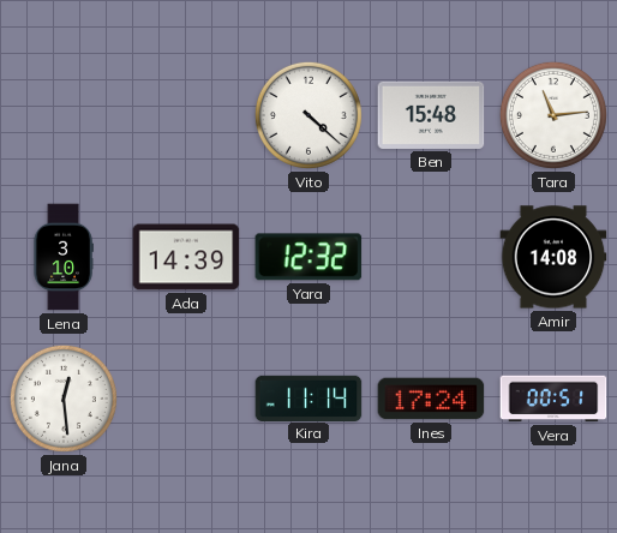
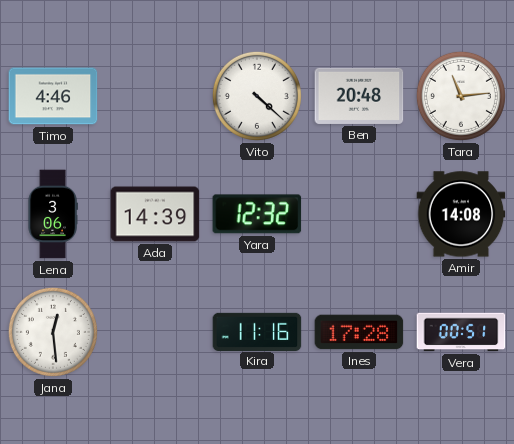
Timo: none -> 4:46 (53, 96)
Ben: 15:48 -> 20:48 (359, 96)
Lena: 3:10 -> 3:06 (53, 214)
Kira: 11:14 -> 11:16 (257, 331)
Ines: 17:24 -> 17:28 (359, 332)
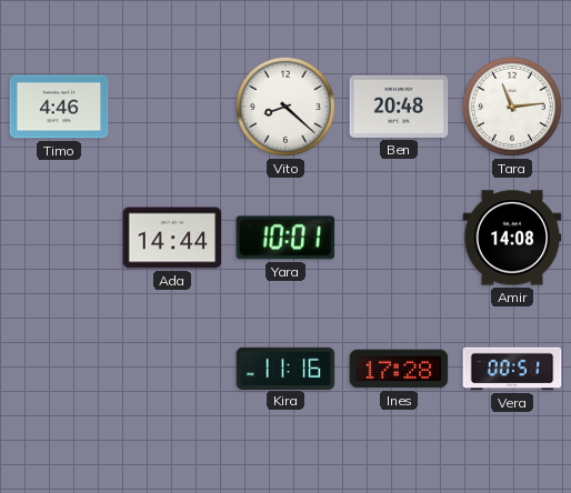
Vito: 4:22 -> 8:22 (285, 107)
Lena: 3:06 -> none (53, 214)
Ada: 14:39 -> 14:44 (172, 238)
Yara: 12:32 -> 10:01 (285, 238)
Jana: 12:29 -> none (53, 332)
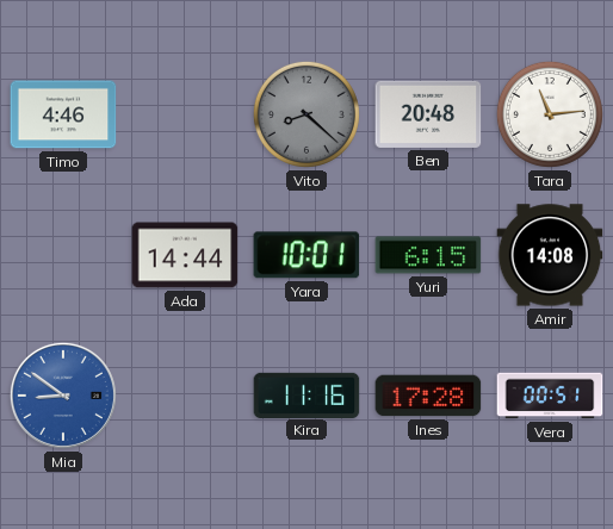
Vito dial: white -> grey (306, 114)
Yuri: none -> 6:15 (428, 255)
Mia: none -> 8:51 (63, 396)
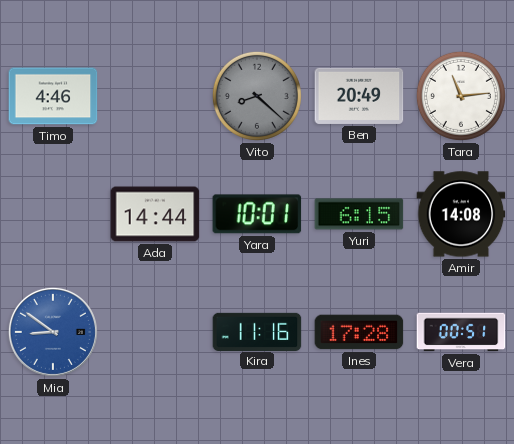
Ben: 20:48 -> 20:49 (359, 96)
